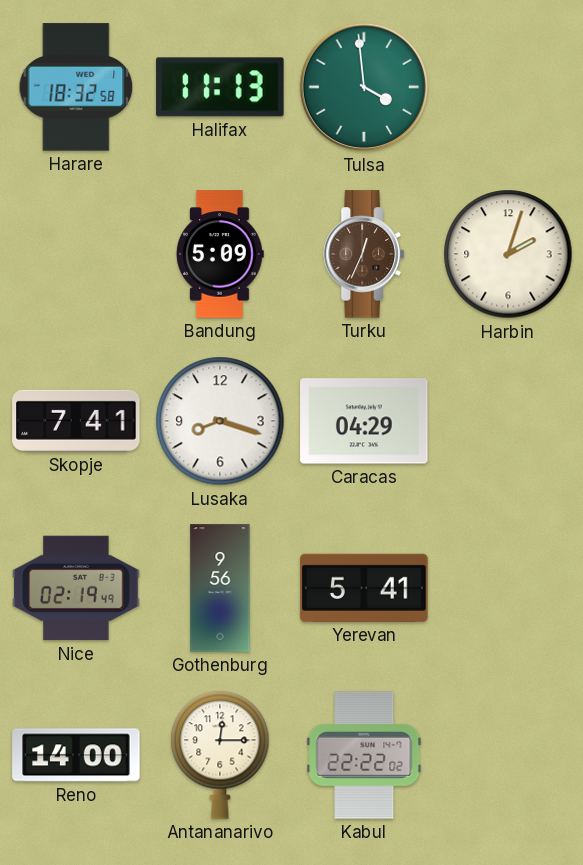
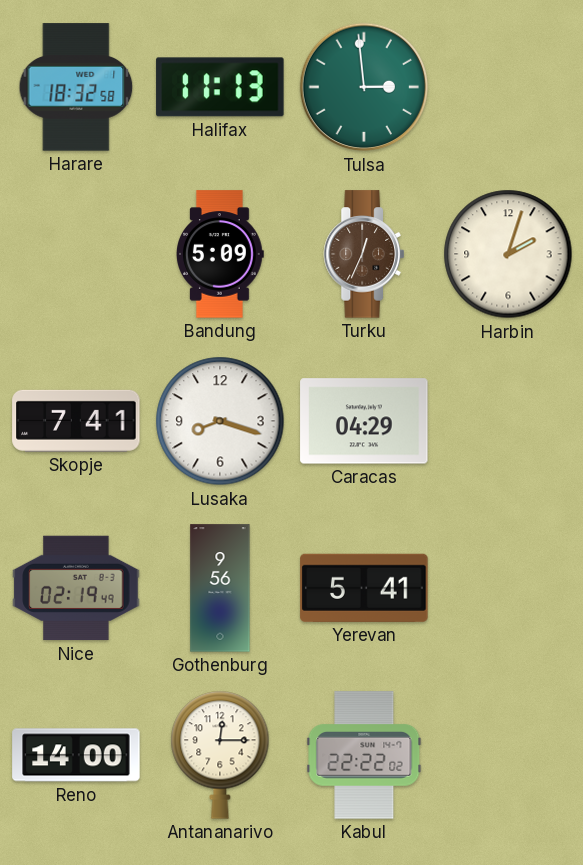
Tulsa: 3:59 -> 2:59 (364, 87)
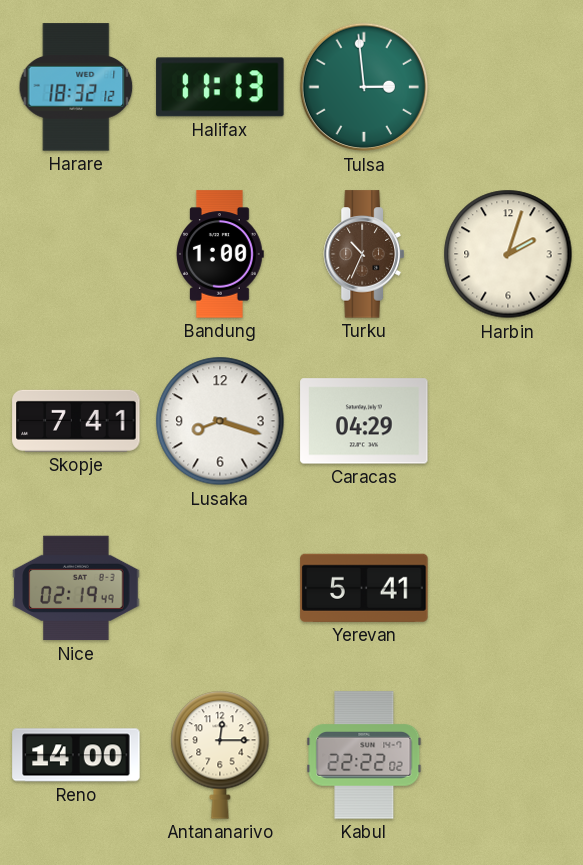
Harare: 18:32:58 -> 18:32:12 (76, 87)
Bandung: 5:09 -> 1:00 (221, 254)
Turku: 12:34 -> 10:34 (364, 254)
Gothenburg: 9:56 -> none (220, 588)
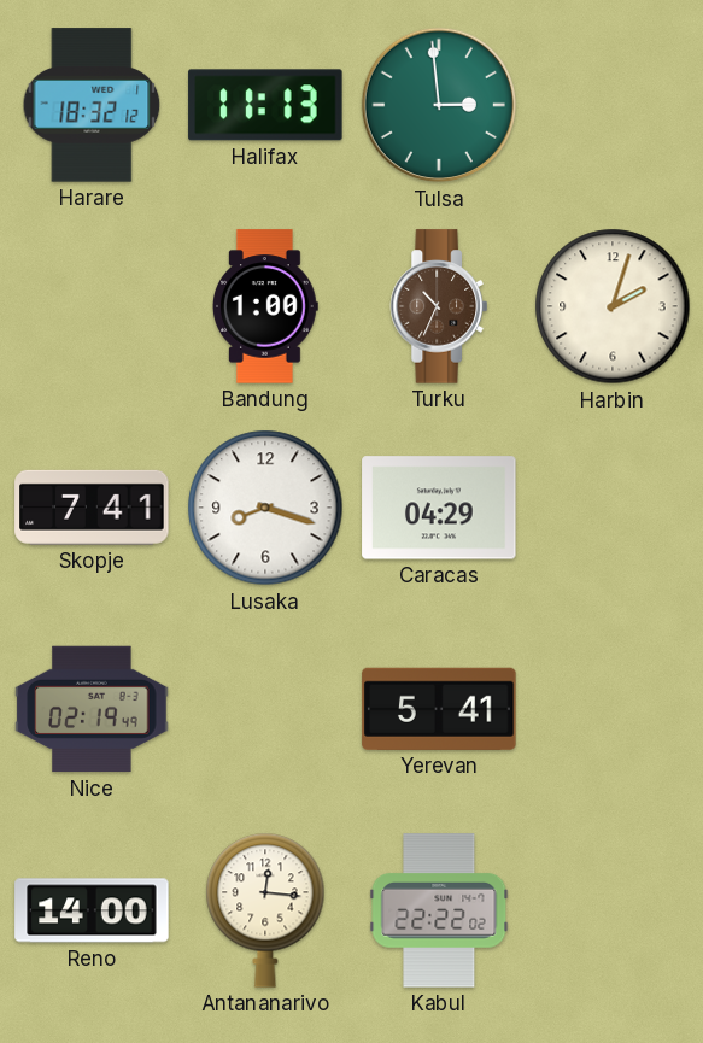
Antananarivo: 12:15 -> 12:16 (265, 910)
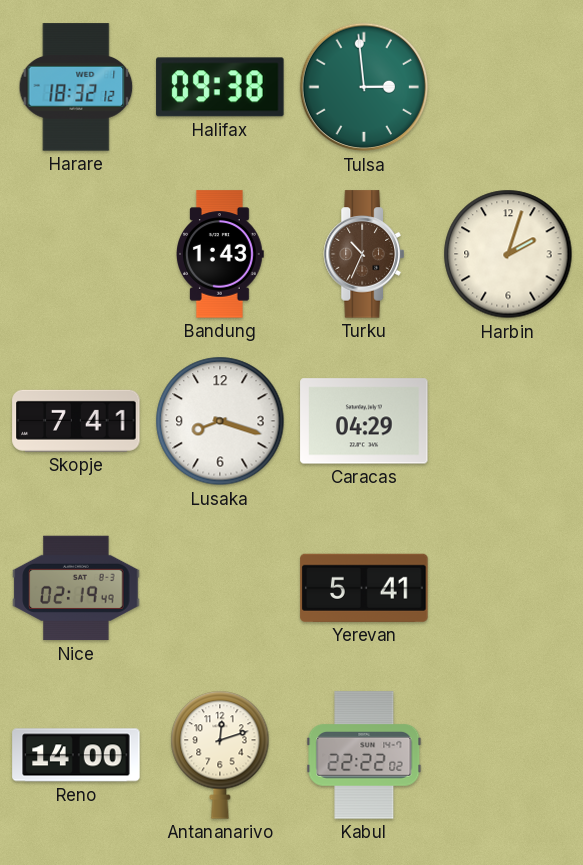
Halifax: 11:13 -> 09:38 (220, 87)
Bandung: 1:00 -> 1:43 (221, 254)
Antananarivo: 12:16 -> 12:12 (220, 755)
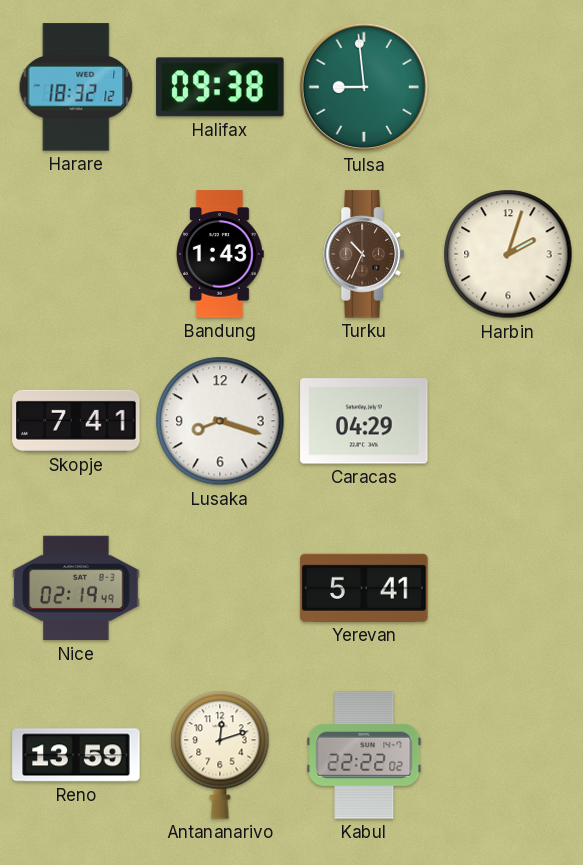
Tulsa: 2:59 -> 8:59 (364, 87)
Reno: 14:00 -> 13:59 (76, 755)
